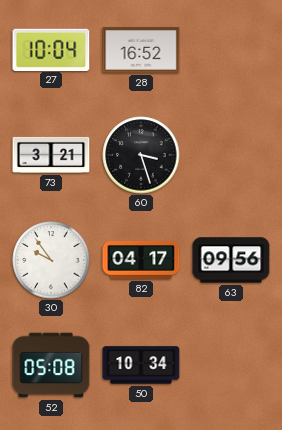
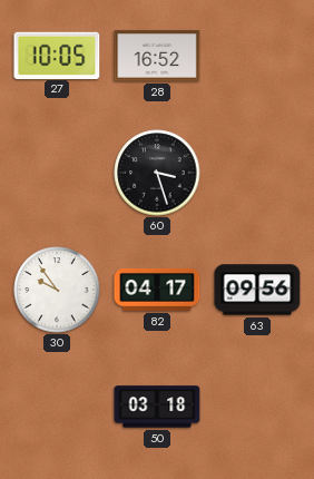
27: 10:04 -> 10:05 (57, 55)
73: 3:21 -> none (51, 155)
52: 05:08 -> none (51, 365)
50: 10:34 -> 03:18 (157, 407)
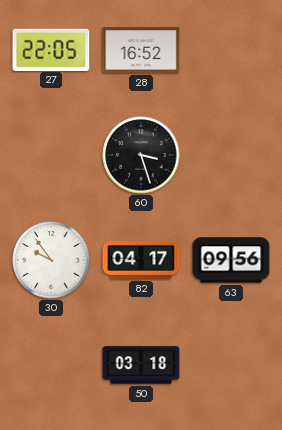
27: 10:05 -> 22:05 (51, 49)
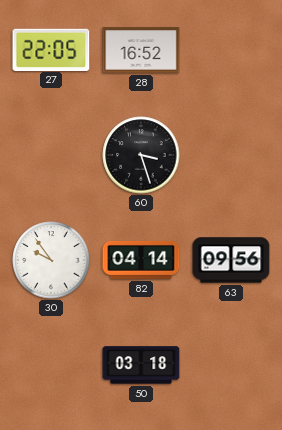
82: 04:17 -> 04:14 (141, 260)
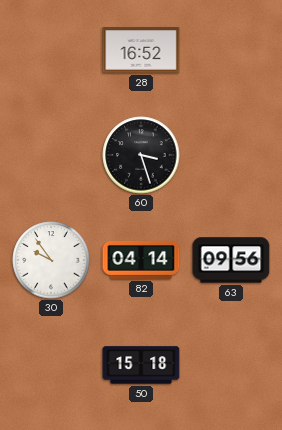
27: 22:05 -> none (51, 49)
50: 03:18 -> 15:18 (141, 365)
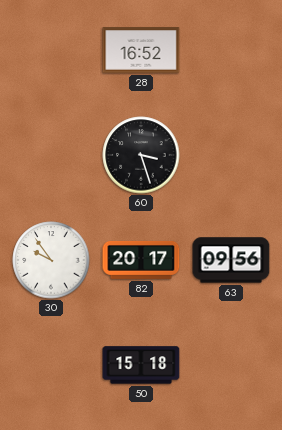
82: 04:14 -> 20:17 (141, 260)
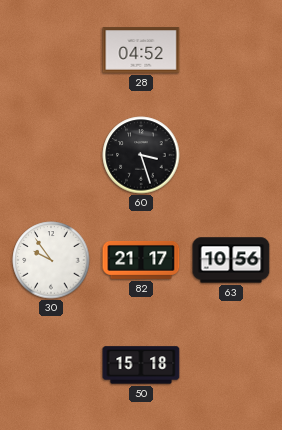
28: 16:52 -> 04:52 (141, 50)
82: 20:17 -> 21:17 (141, 260)
63: 09:56 -> 10:56 (231, 260)
